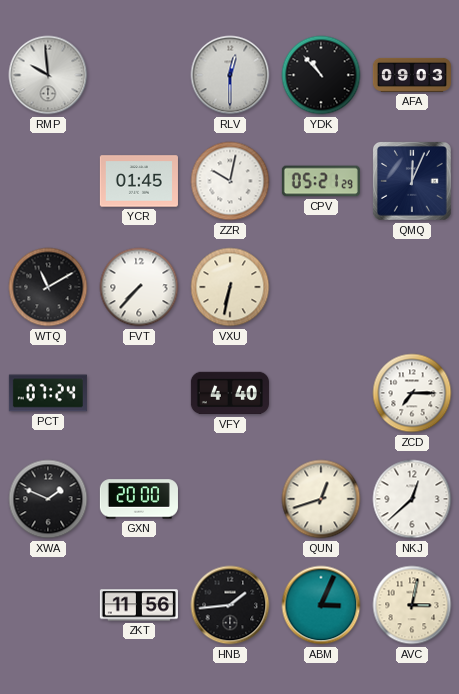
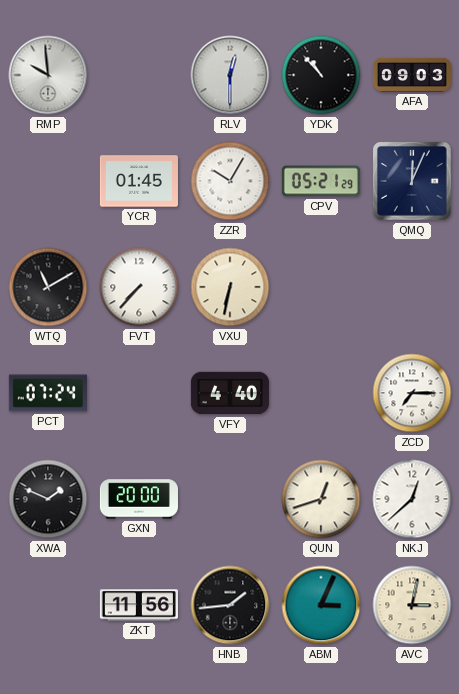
ZZR: 10:02 -> 10:05 (230, 181)
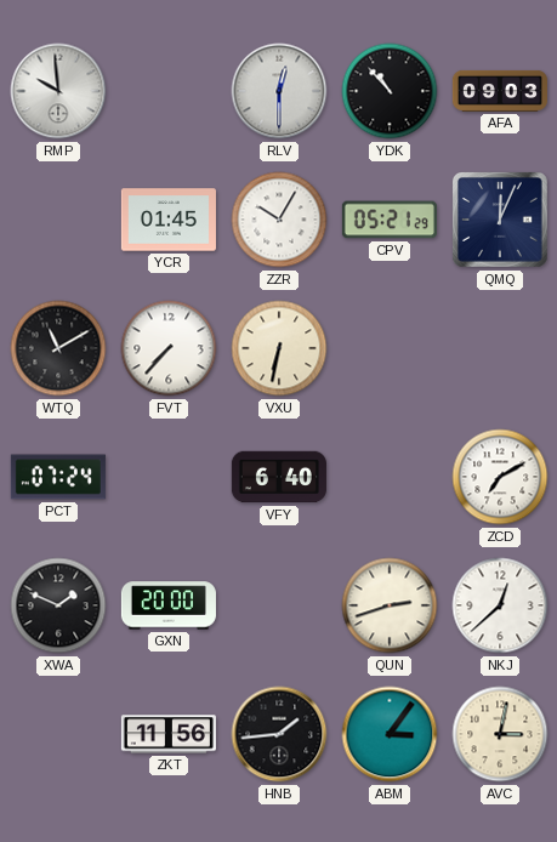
VFY: 4:40 -> 6:40 (279, 477)
ZCD: 7:15 -> 7:10 (500, 477)
QUN: 12:42 -> 2:42 (390, 605)
ABM: 3:04 -> 3:06 (390, 734)
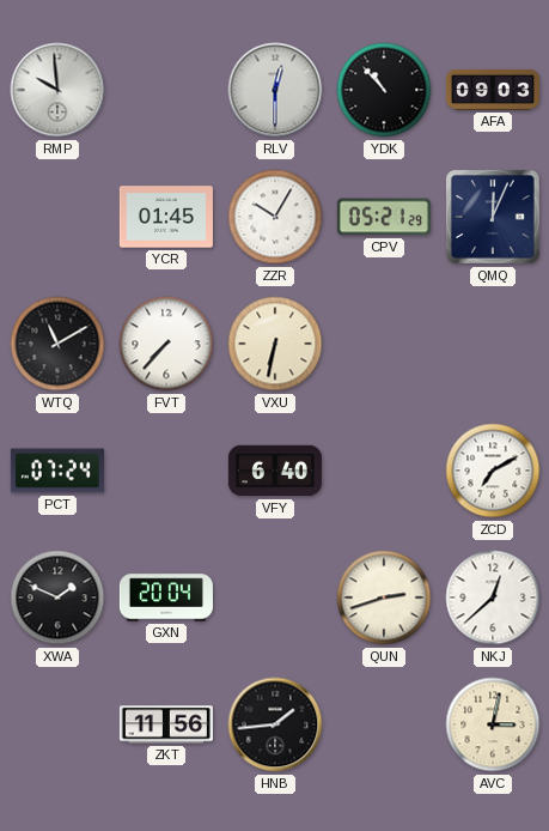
GXN: 20:00 -> 20:04 (166, 598)
ABM: 3:06 -> none (390, 734)
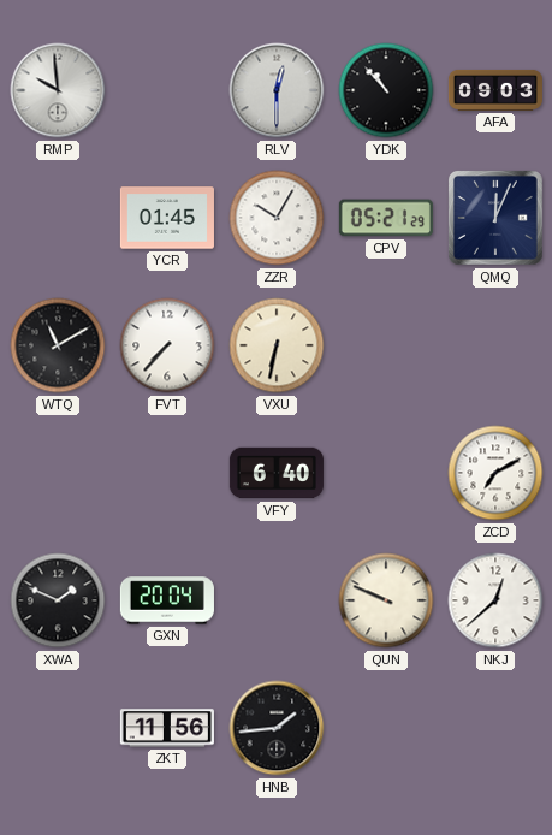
PCT: 07:24 -> none (57, 471)
QUN: 2:42 -> 9:49 (386, 600)
AVC: 3:02 -> none (493, 724)
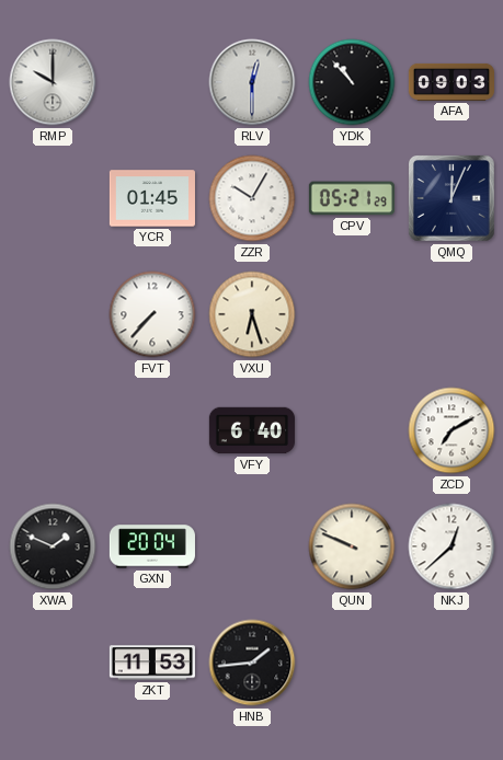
RMP: 9:59 -> 10:00 (53, 82)
WTQ: 11:10 -> none (58, 345)
VXU: 6:32 -> 6:27 (252, 314)
ZKT: 11:56 -> 11:53 (152, 663)
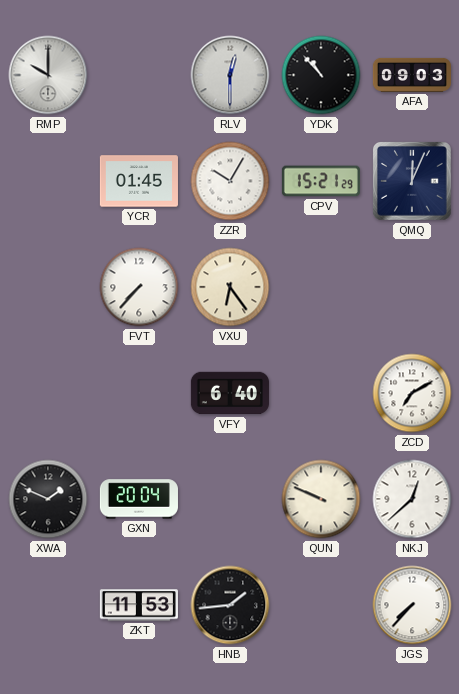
CPV: 05:21 -> 15:21 (321, 181)
VXU: 6:27 -> 6:24 (230, 287)
JGS: none -> 7:37 (412, 605)
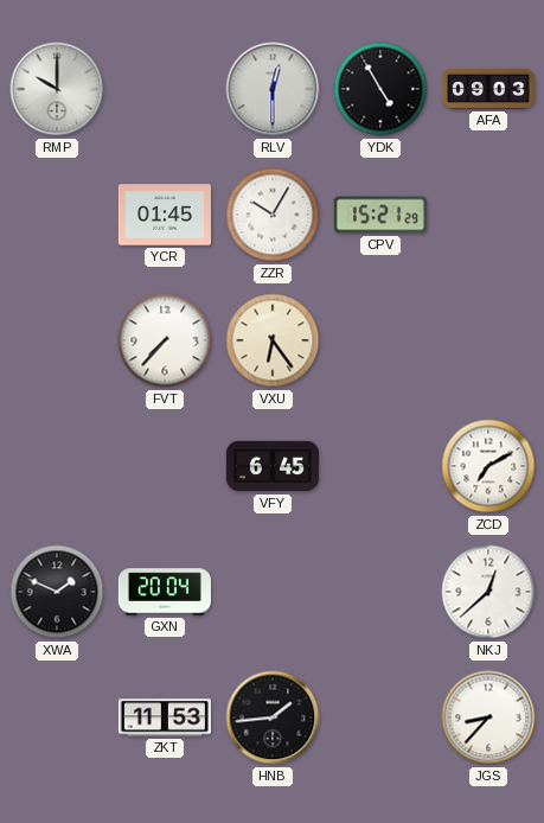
YDK: 10:53 -> 4:55 (380, 89)
QMQ: 12:04 -> none (413, 182)
VFY: 6:40 -> 6:45 (273, 466)
QUN: 9:49 -> none (321, 499)
JGS: 7:37 -> 8:37 (488, 717)
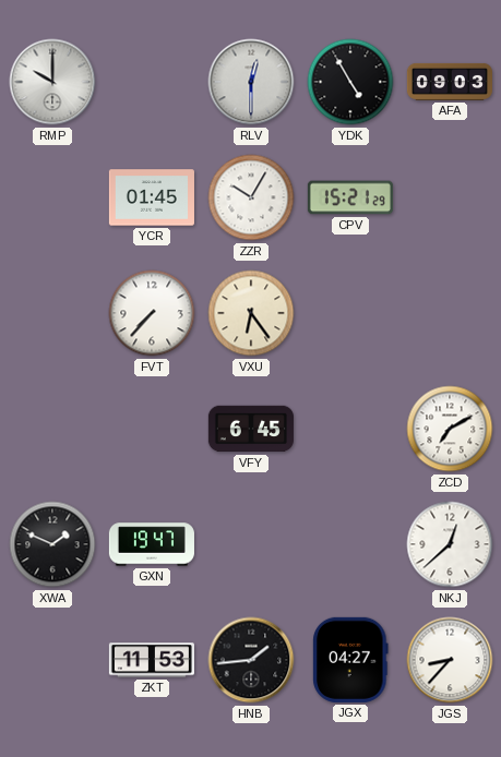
GXN: 20:04 -> 19:47 (152, 544)
JGX: none -> 04:27 (350, 660)
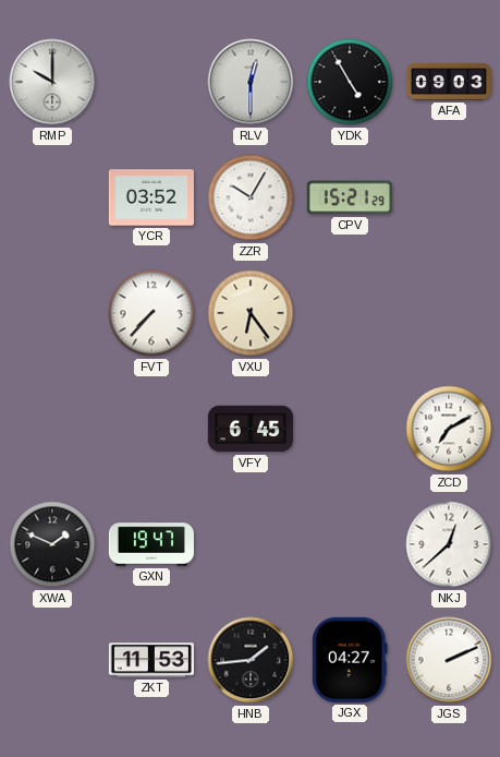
YCR: 01:45 -> 03:52 (151, 197)
JGS: 8:37 -> 2:11 (449, 660)
